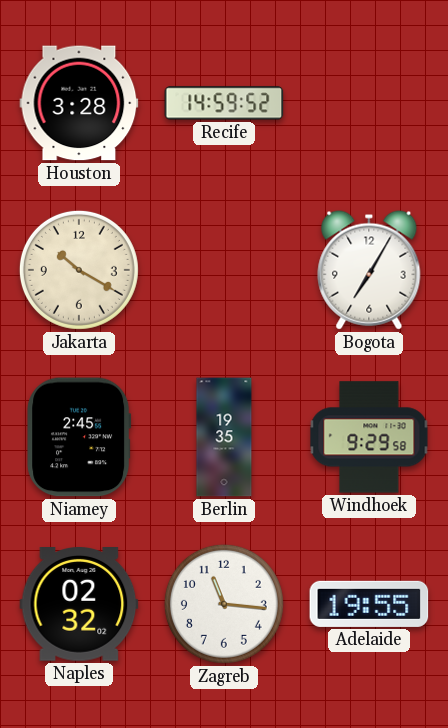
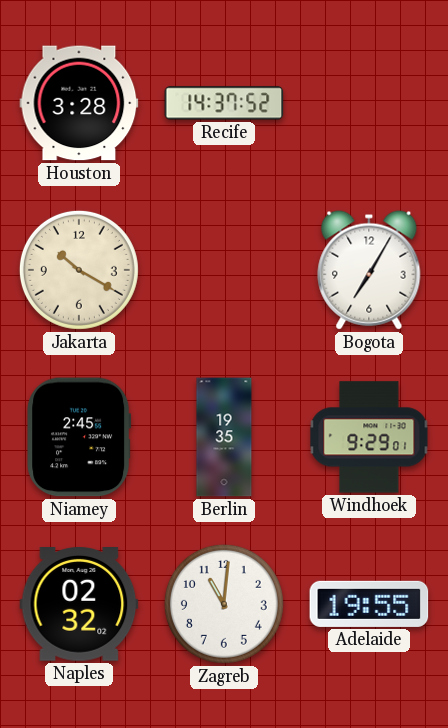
Recife: 14:59 -> 14:37 (224, 103)
Windhoek: 9:29:58 -> 9:29:01 (369, 437)
Zagreb: 11:16 -> 11:01 (224, 604)
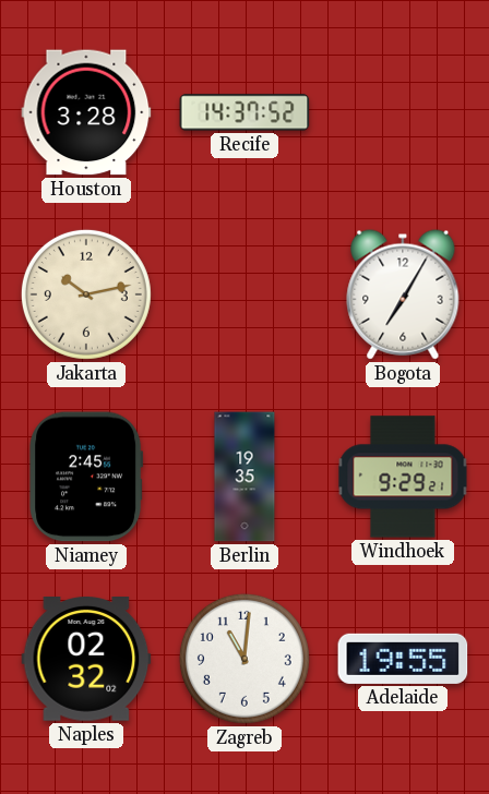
Jakarta: 10:20 -> 10:13 (86, 294)
Windhoek: 9:29:01 -> 9:29:21 (403, 477)
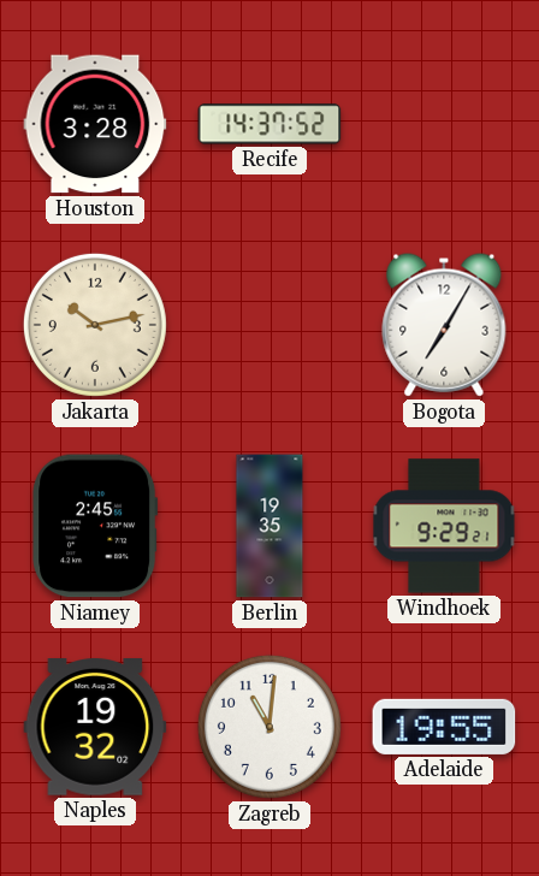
Naples: 02:32 -> 19:32 (95, 728)
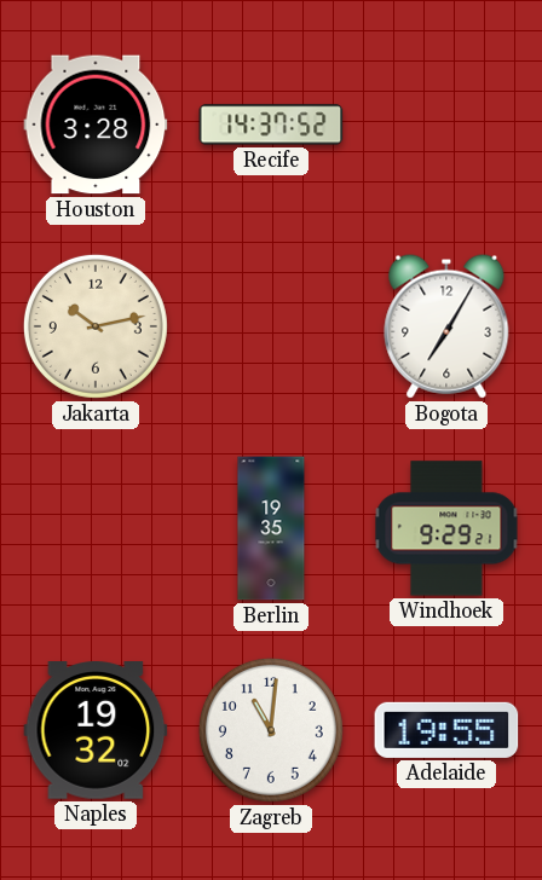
Niamey: 2:45 -> none (95, 526)
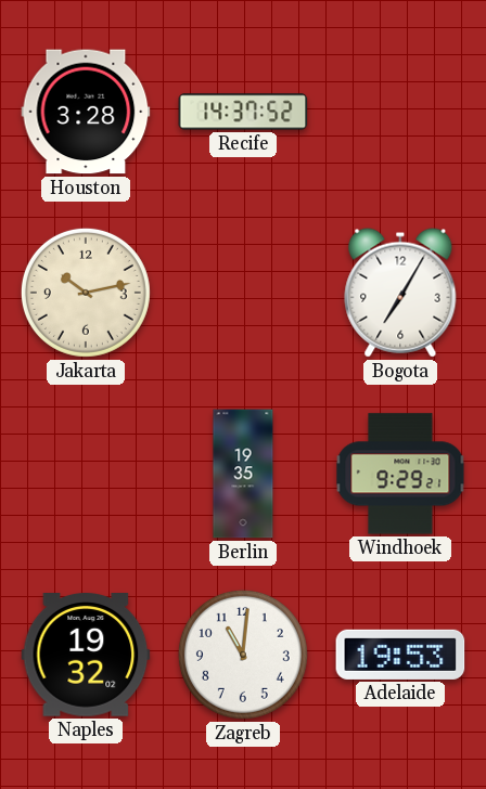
Adelaide: 19:55 -> 19:53 (400, 655)
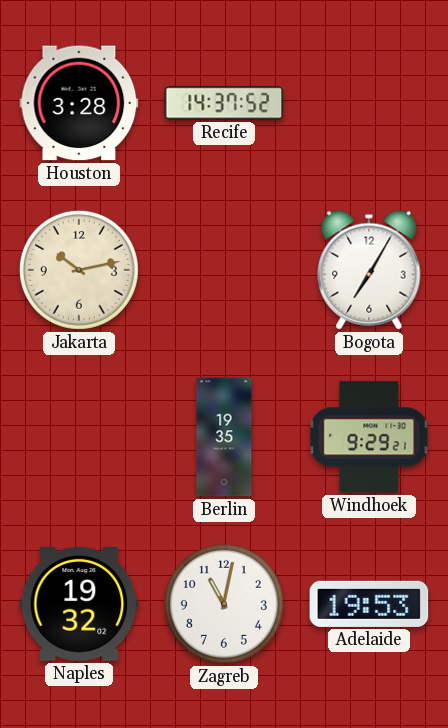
Zagreb: 11:01 -> 11:02 (224, 604)
